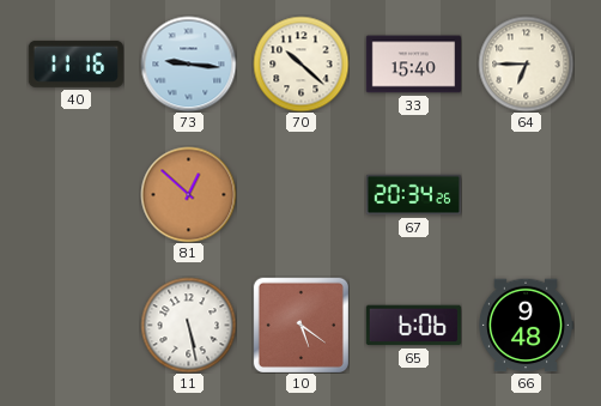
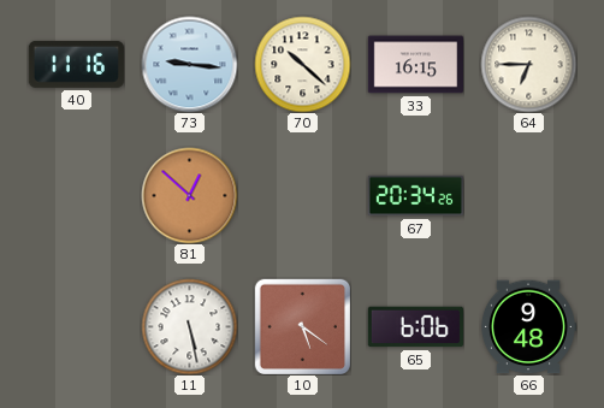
33: 15:40 -> 16:15 (415, 65)
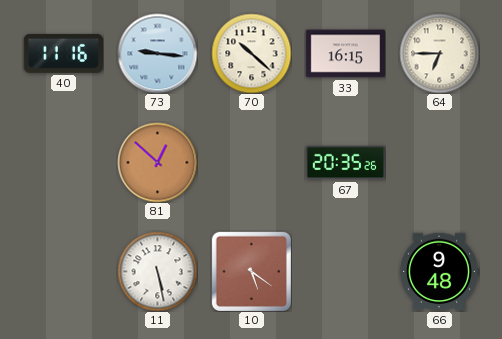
67: 20:34 -> 20:35 (345, 163)
65: 6:06 -> none (415, 327)
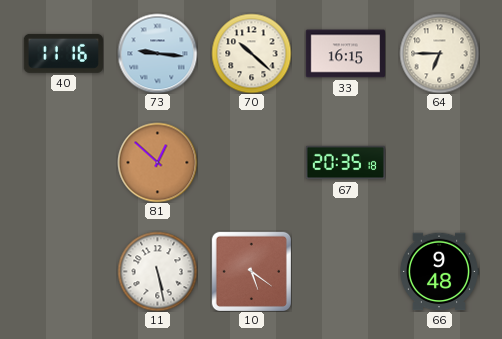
67: 20:35:26 -> 20:35:18 (345, 163)
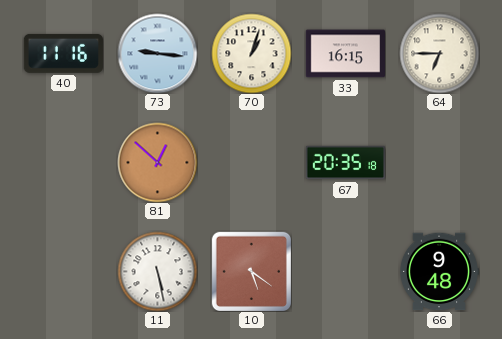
70: 10:22 -> 1:03 (251, 53)
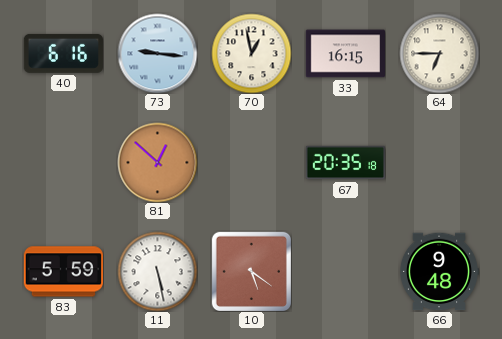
40: 11:16 -> 6:16 (63, 53)
70: 1:03 -> 12:58 (251, 53)
83: none -> 5:59 (63, 272)
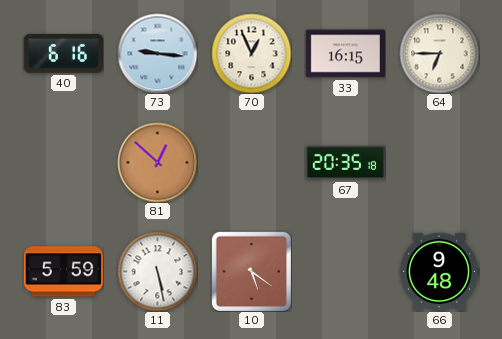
70: 12:58 -> 12:56 (251, 53)
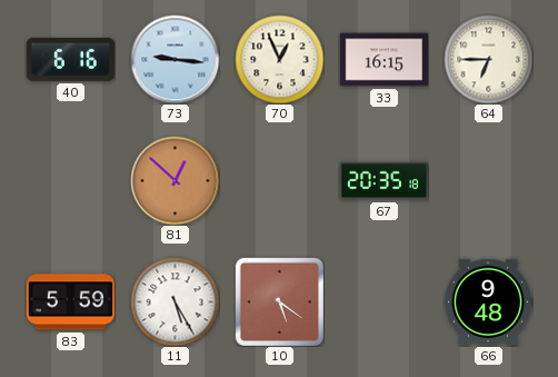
11: 5:28 -> 5:25 (175, 301)
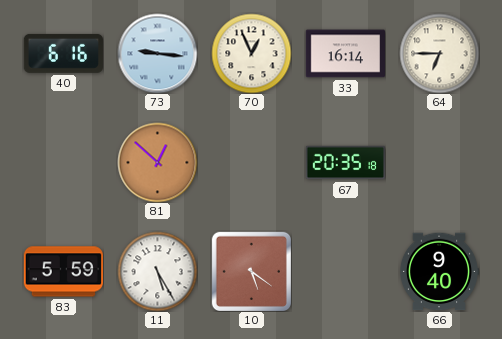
33: 16:15 -> 16:14 (345, 54)
66: 9:48 -> 9:40 (439, 272)
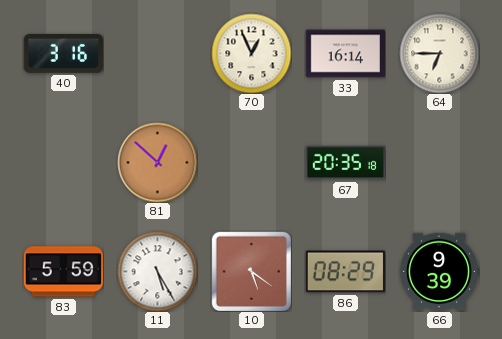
40: 6:16 -> 3:16 (63, 53)
73: 9:16 -> none (157, 53)
86: none -> 08:29 (345, 272)
66: 9:40 -> 9:39 (439, 272)
